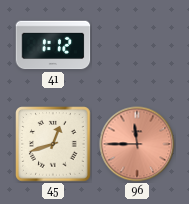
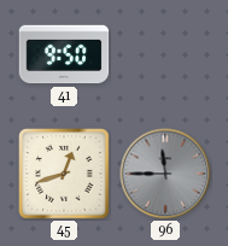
41: 1:12 -> 9:50 (64, 54)
96 dial: salmon -> grey (165, 174)
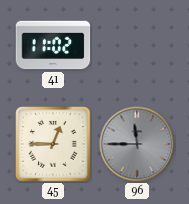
41: 9:50 -> 11:02 (53, 45)
45: 12:42 -> 12:45 (53, 144)
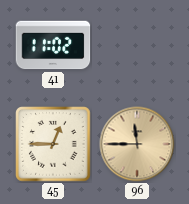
96 dial: grey -> champagne (137, 144)
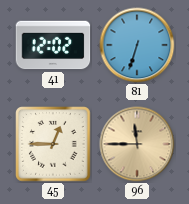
41: 11:02 -> 12:02 (53, 45)
81: none -> 6:33 (137, 45)
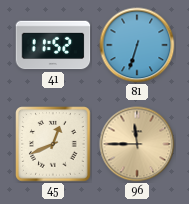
41: 12:02 -> 11:52 (53, 45)
45: 12:45 -> 12:41 (53, 144)
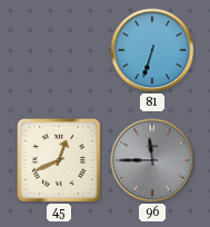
41: 11:52 -> none (53, 45)
96 dial: champagne -> grey (152, 160)
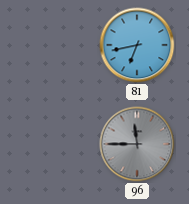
81: 6:33 -> 6:43 (137, 45)
45: 12:41 -> none (59, 160)
